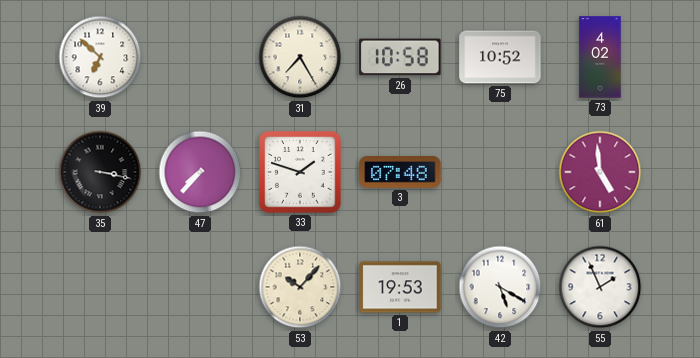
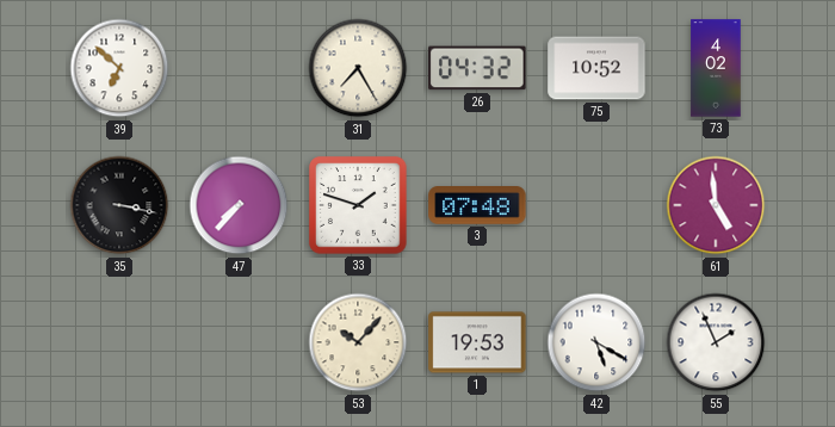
26: 10:58 -> 04:32 (477, 68)
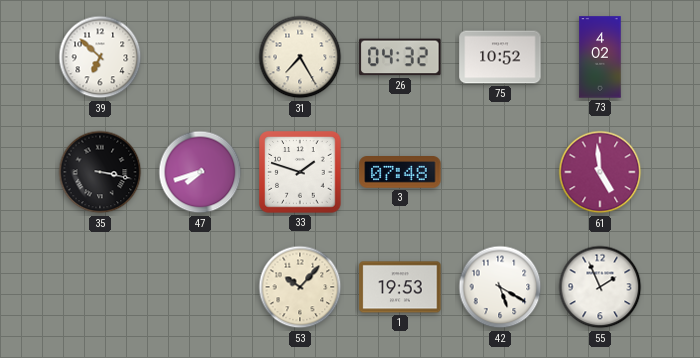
47: 7:37 -> 7:42 (200, 172)
